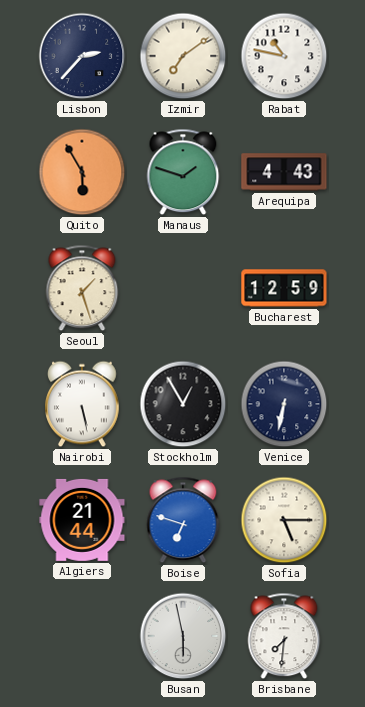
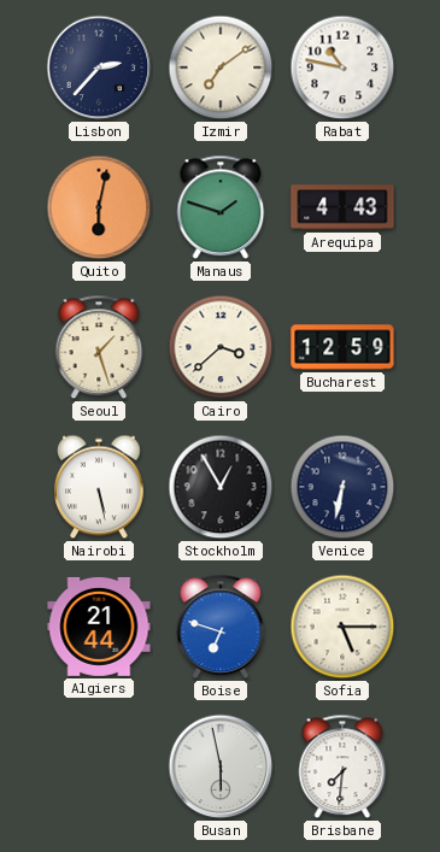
Quito: 5:55 -> 6:02 (99, 207)
Cairo: none -> 3:38 (221, 347)
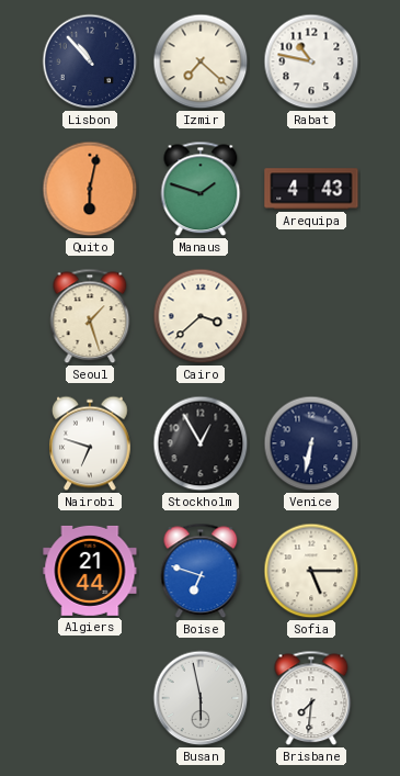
Lisbon: 2:37 -> 10:53 (90, 61)
Izmir: 7:09 -> 7:22 (201, 61)
Bucharest: 12:59 -> none (342, 347)
Nairobi: 5:28 -> 6:48 (91, 443)
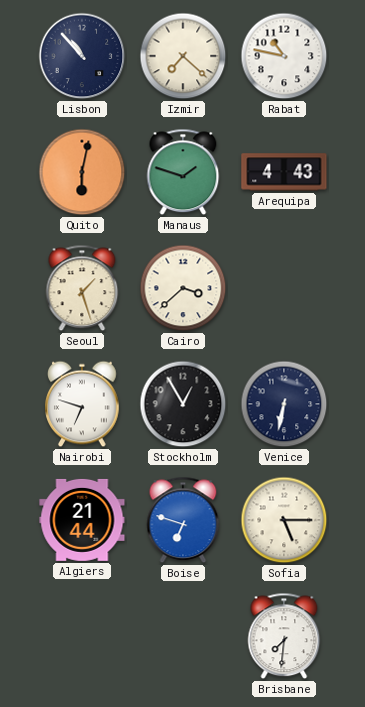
Busan: 5:58 -> none (201, 698)
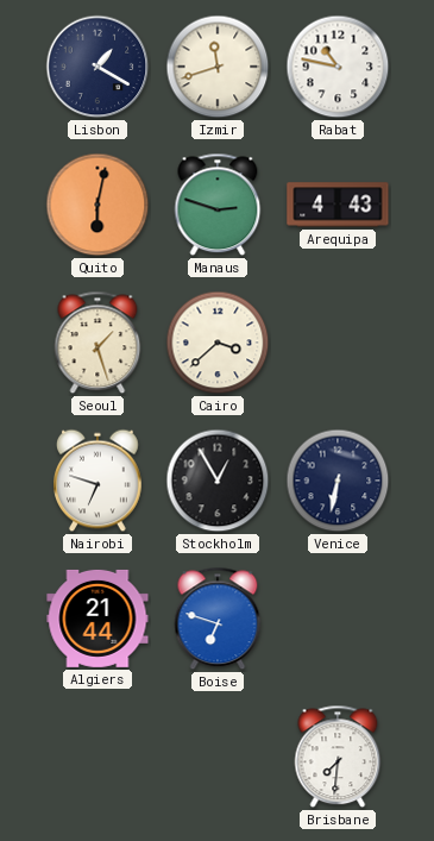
Lisbon: 10:53 -> 1:20 (98, 67)
Izmir: 7:22 -> 11:42 (218, 67)
Manaus: 1:48 -> 2:48 (218, 205)
Sofia: 5:15 -> none (284, 520)
